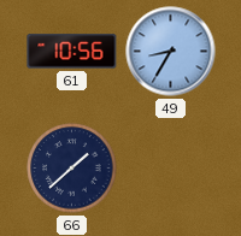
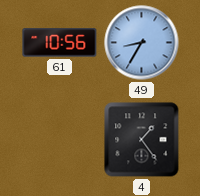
66: 1:38 -> none (72, 169)
4: none -> 1:24 (142, 140)
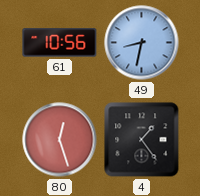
49: 8:35 -> 8:32 (142, 43)
80: none -> 12:27 (60, 140)
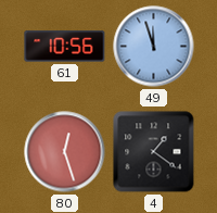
49: 8:32 -> 11:57 (154, 47)
4: 1:24 -> 1:21 (154, 152)
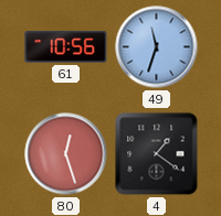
49: 11:57 -> 11:33 (157, 47)
